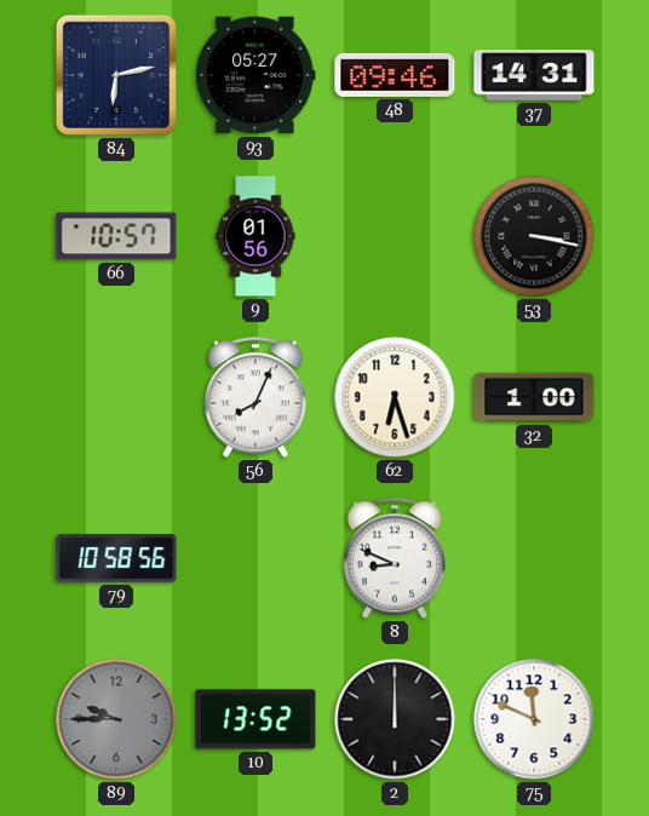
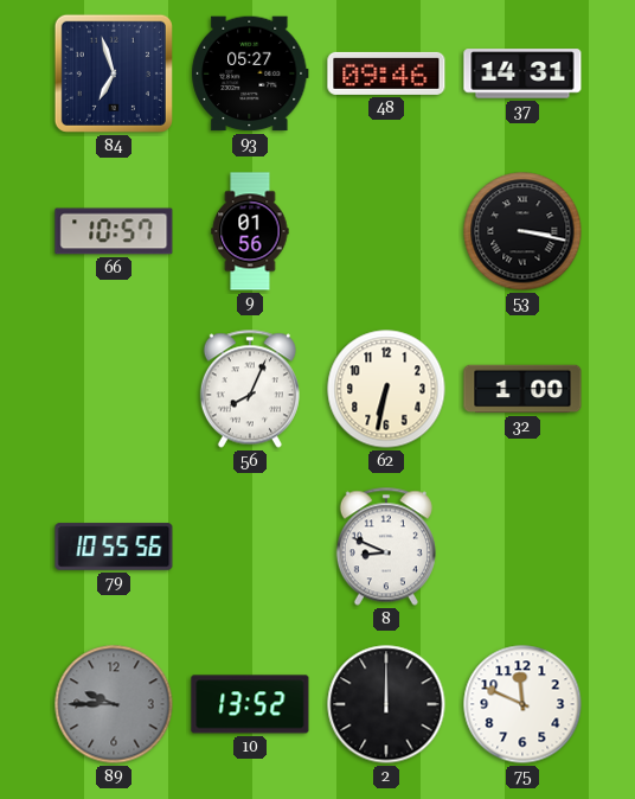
84: 6:13 -> 6:57 (114, 73)
62: 6:27 -> 6:32 (386, 389)
79: 10:58 -> 10:55 (114, 546)
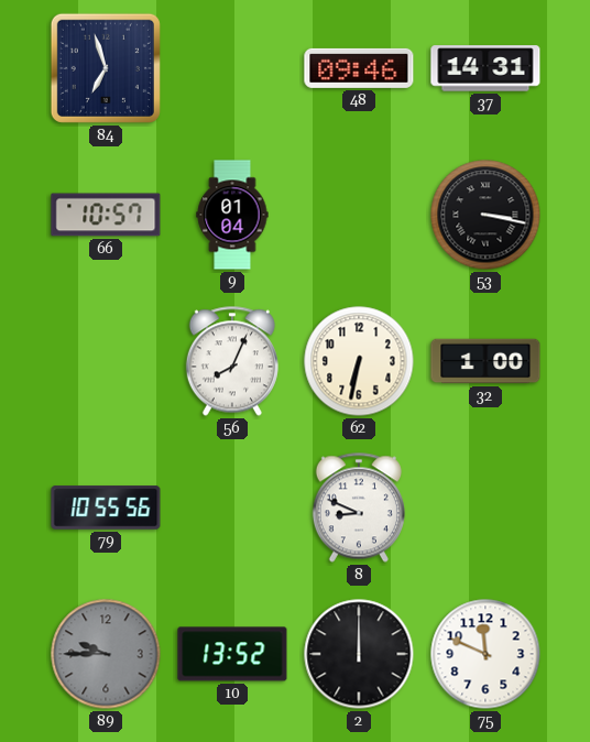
93: 05:27 -> none (250, 73)
9: 01:56 -> 01:04 (232, 215)
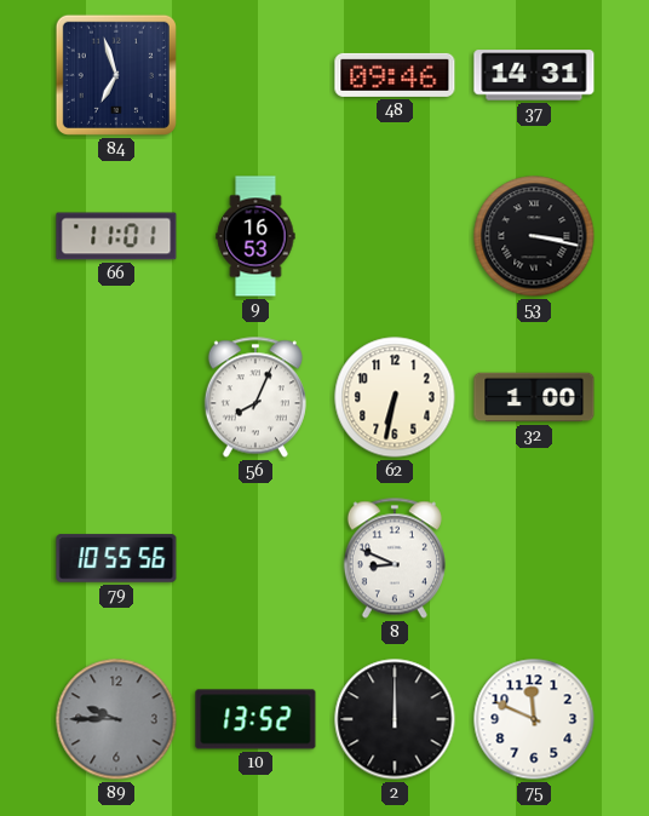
66: 10:57 -> 11:01 (116, 236)
9: 01:04 -> 16:53 (255, 236)
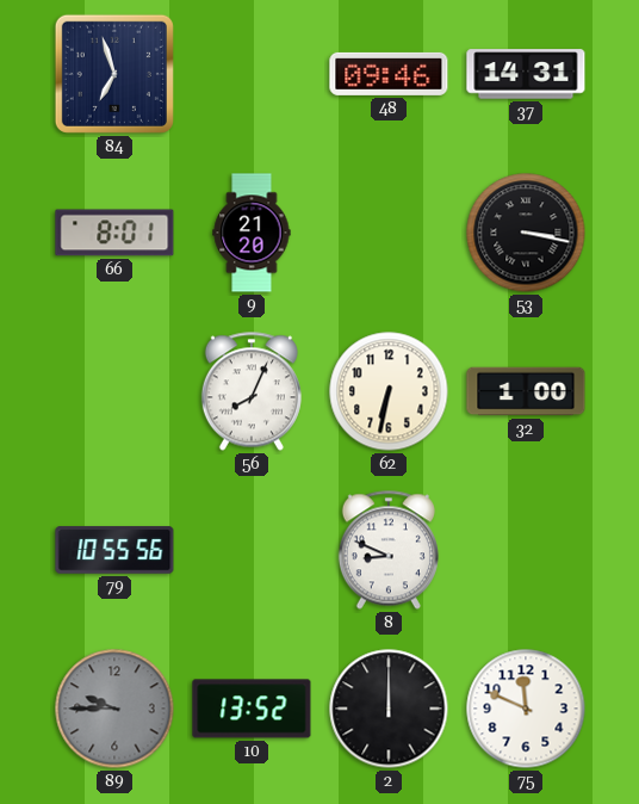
66: 11:01 -> 8:01 (114, 233)
9: 16:53 -> 21:20 (252, 233)
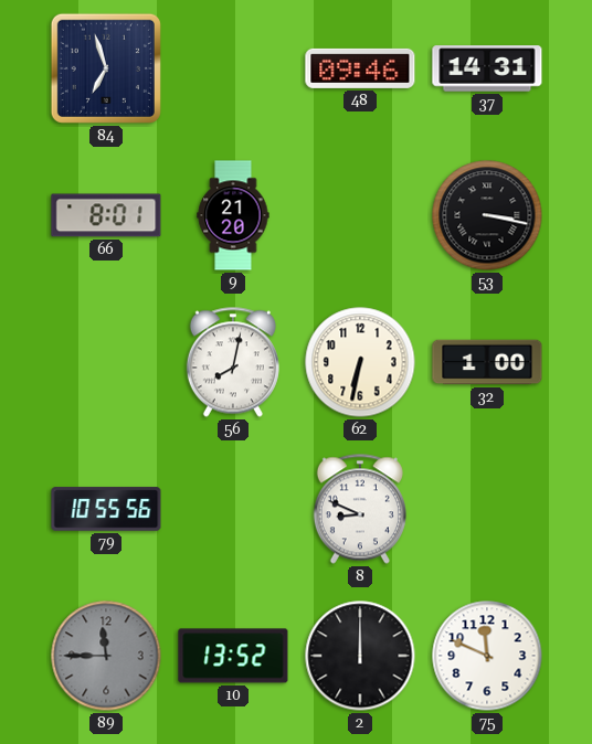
56: 8:04 -> 8:02 (233, 362)
89: 9:45 -> 11:45 (106, 656)
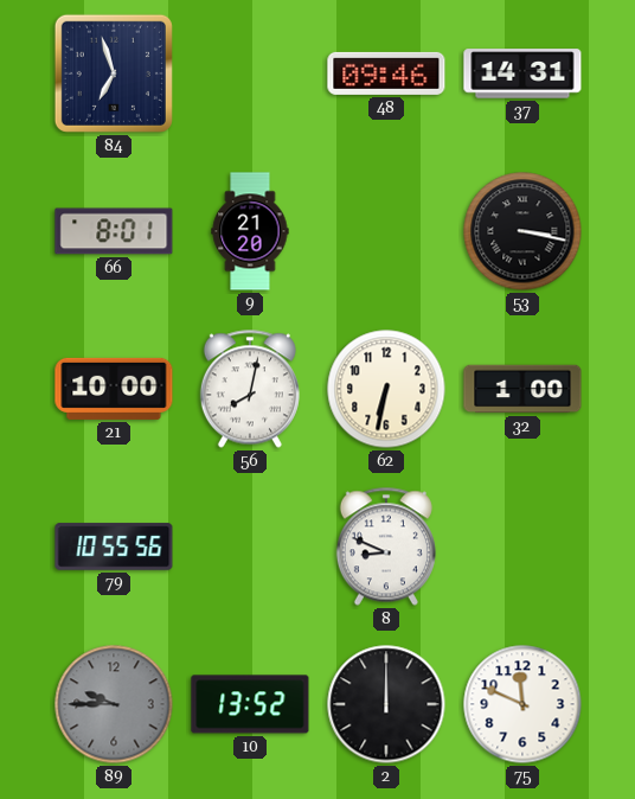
21: none -> 10:00 (114, 389)
89: 11:45 -> 9:45 (114, 704)
